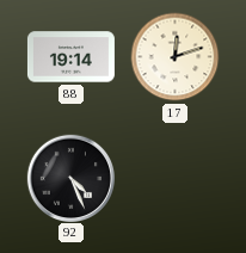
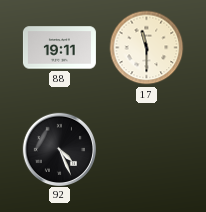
88: 19:14 -> 19:11 (59, 48)
17: 12:12 -> 11:30 (147, 48)
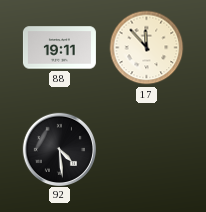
17: 11:30 -> 11:53 (147, 48)
92: 4:26 -> 4:29 (59, 149)
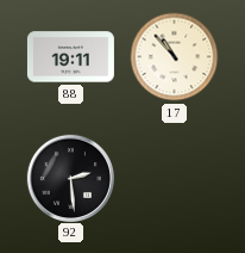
17: 11:53 -> 10:53 (175, 57)
92: 4:29 -> 2:29 (70, 178)
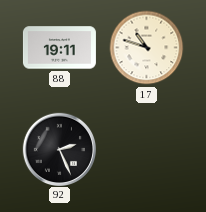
17: 10:53 -> 10:48 (147, 48)
92: 2:29 -> 2:26 (59, 149)
